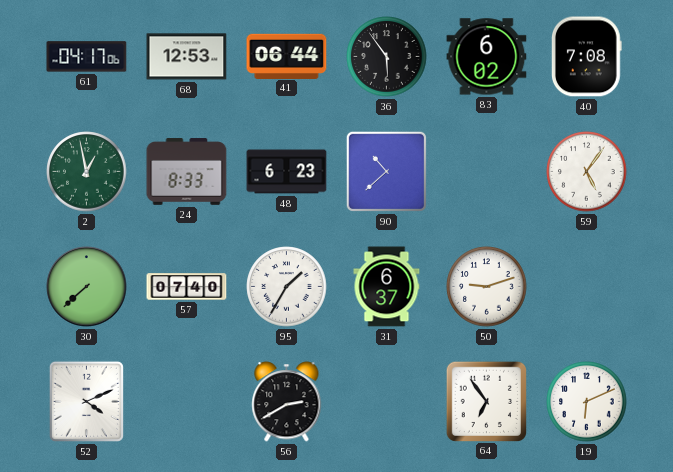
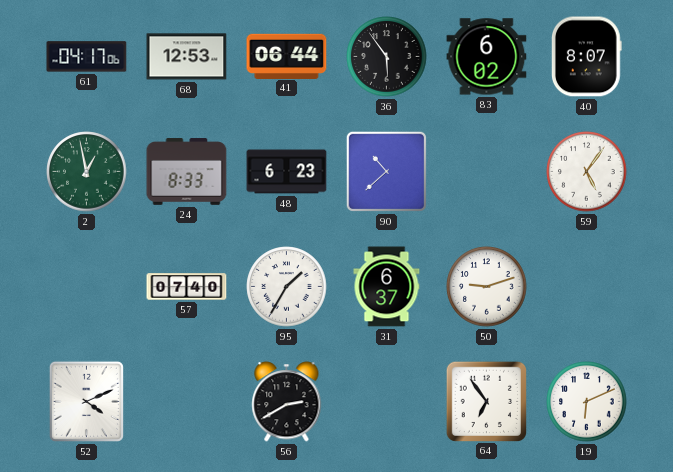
40: 7:08 -> 8:07 (586, 57)
30: 7:38 -> none (87, 287)
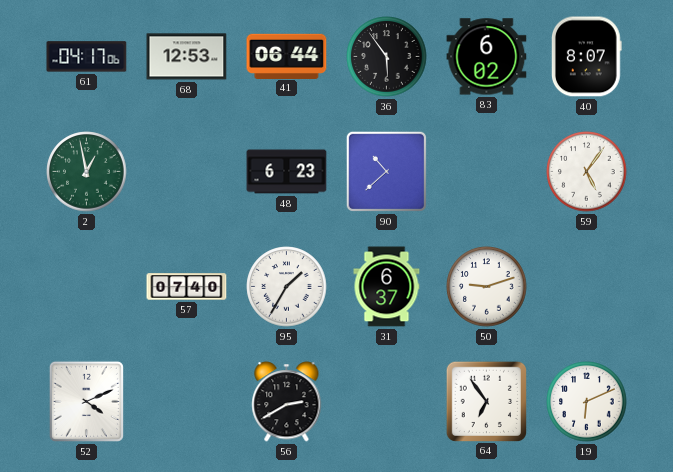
24: 8:33 -> none (187, 172)
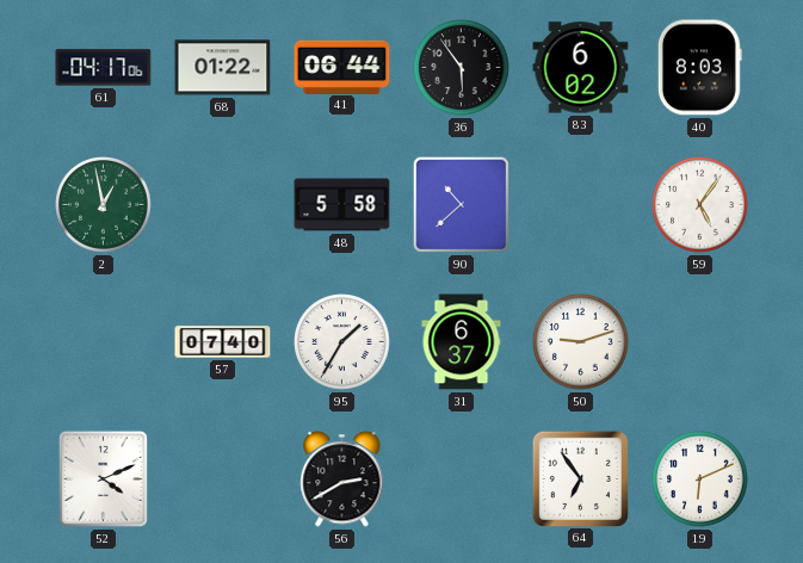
68: 12:53 -> 01:22 (223, 68)
40: 8:07 -> 8:03 (699, 68)
48: 6:23 -> 5:58 (342, 205)
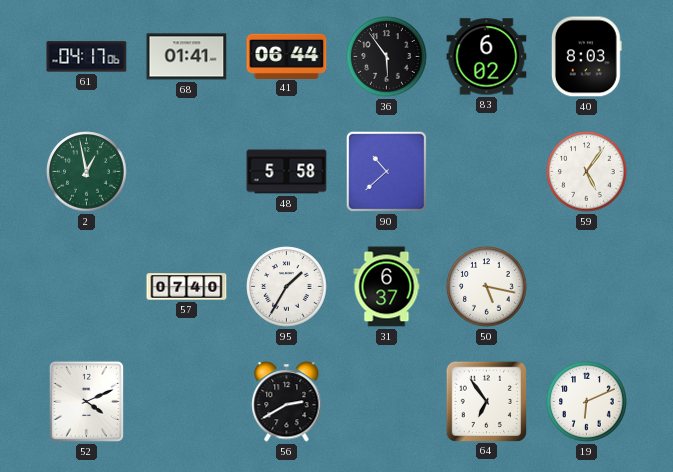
68: 01:22 -> 01:41 (187, 57)
50: 9:12 -> 5:17 (487, 287)
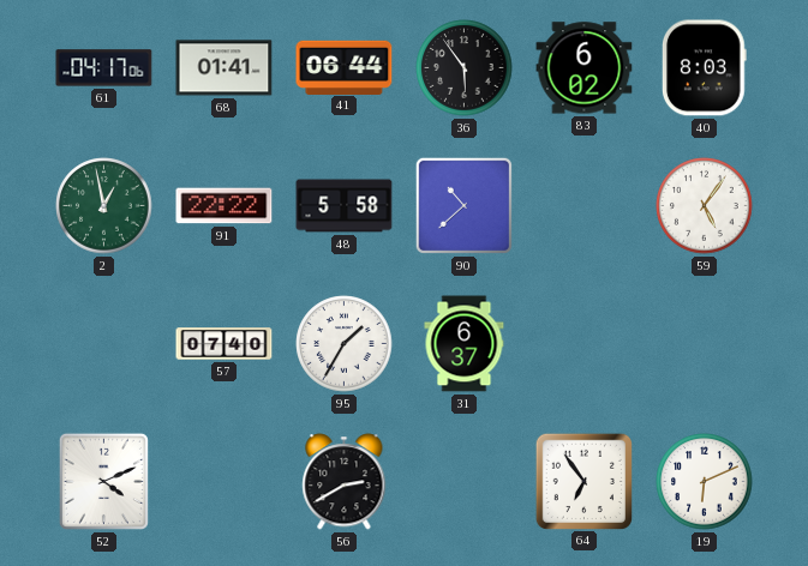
91: none -> 22:22 (225, 206)
50: 5:17 -> none (487, 287)
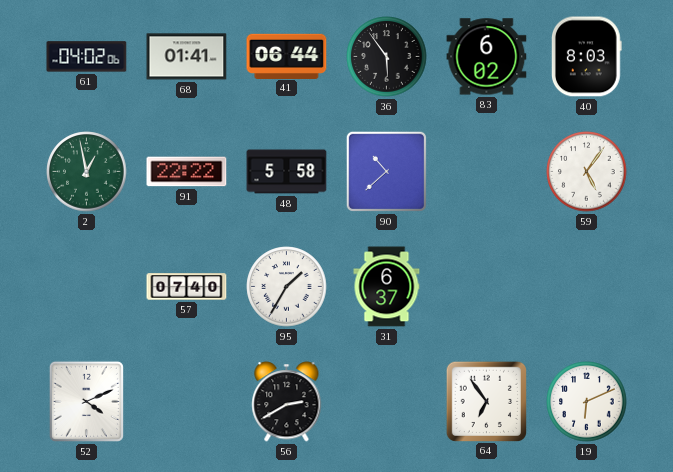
61: 04:17 -> 04:02 (87, 57)
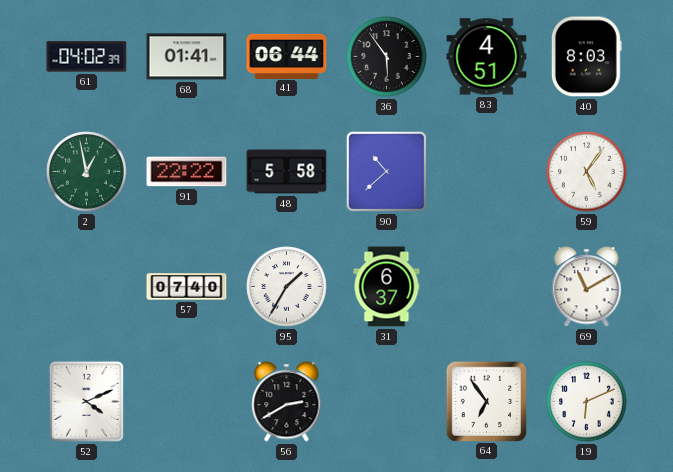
61: 04:02:06 -> 04:02:39 (87, 57)
83: 6:02 -> 4:51 (487, 57)
69: none -> 11:10 (587, 287)
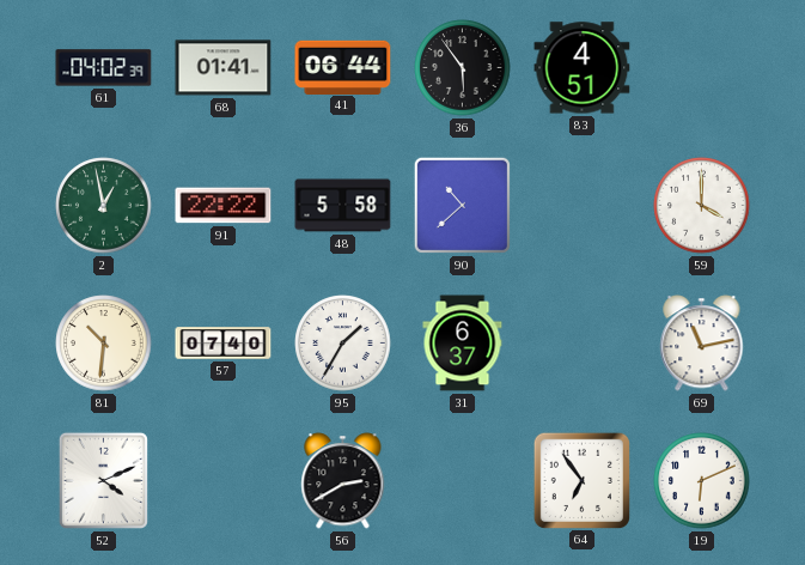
40: 8:03 -> none (586, 57)
59: 5:06 -> 4:00 (702, 206)
81: none -> 10:31 (104, 344)
69: 11:10 -> 11:13 (702, 344)
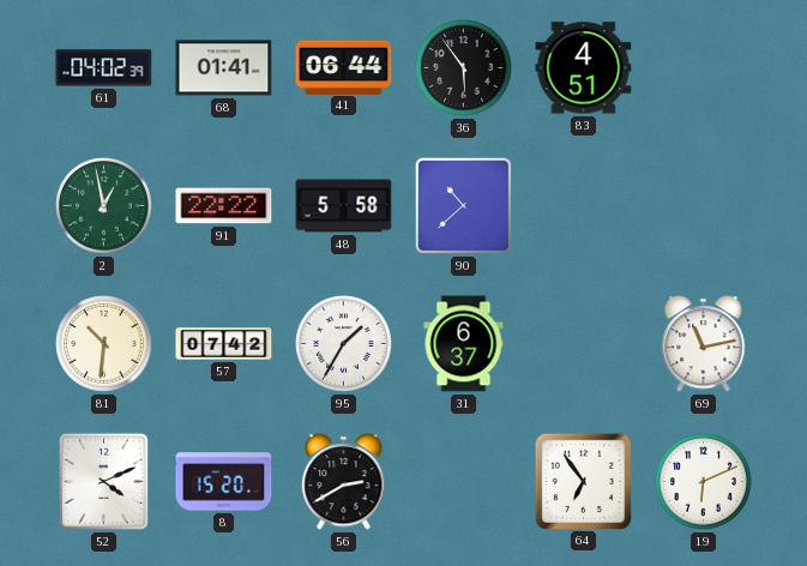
59: 4:00 -> none (702, 206)
57: 07:40 -> 07:42 (224, 344)
8: none -> 15:20 (224, 482)
